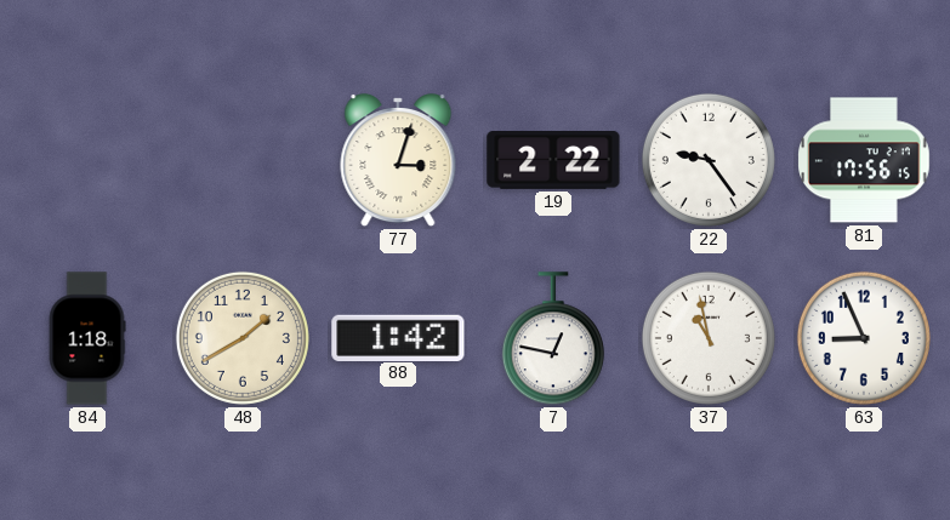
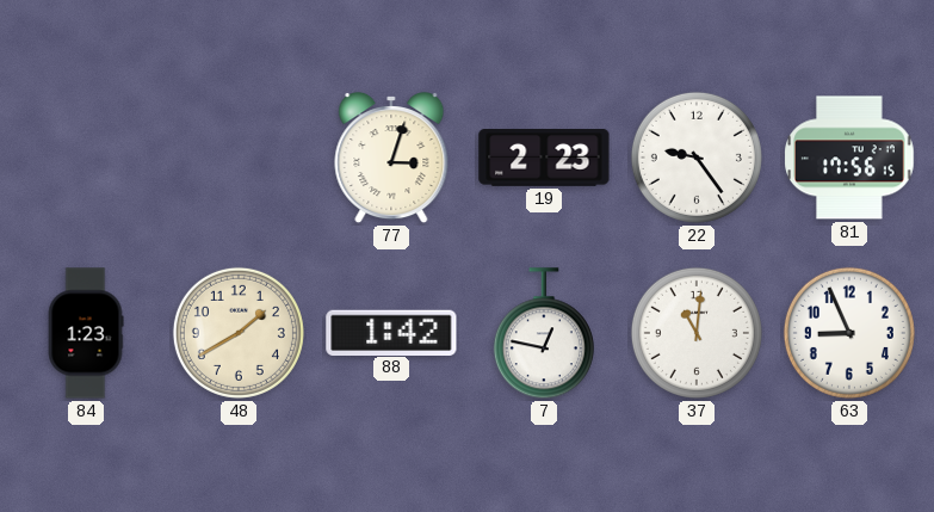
19: 2:22 -> 2:23 (544, 159)
84: 1:18 -> 1:23 (86, 333)
37: 10:58 -> 11:01 (697, 333)
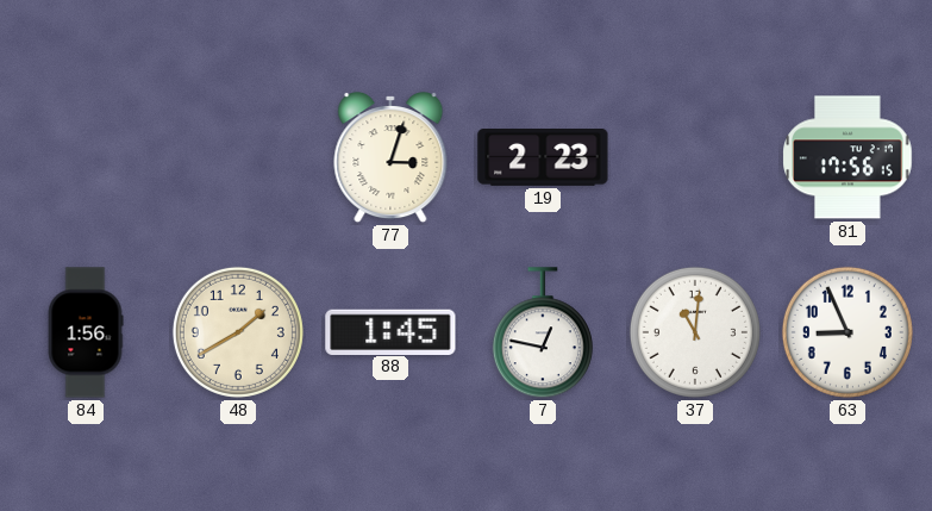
22: 9:24 -> none (697, 158)
84: 1:23 -> 1:56 (86, 332)
88: 1:42 -> 1:45 (390, 331)
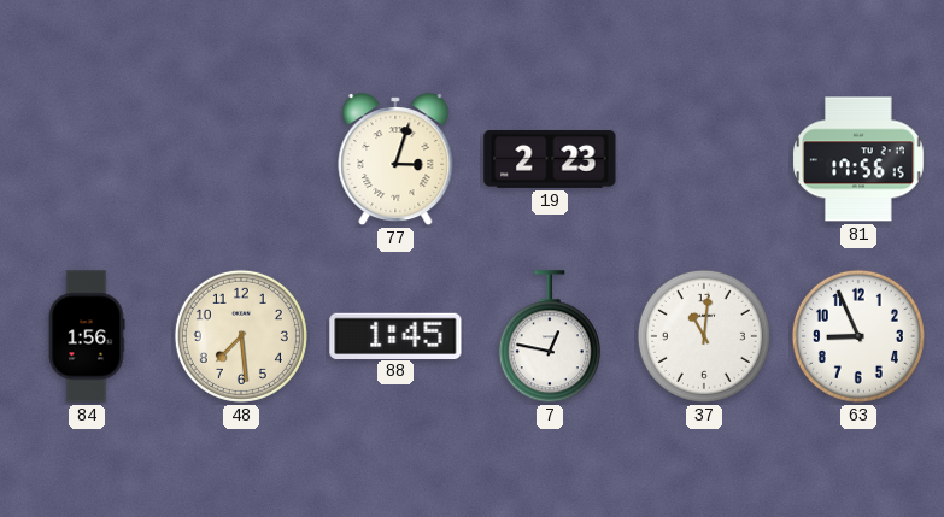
48: 1:40 -> 7:29 (241, 336)
